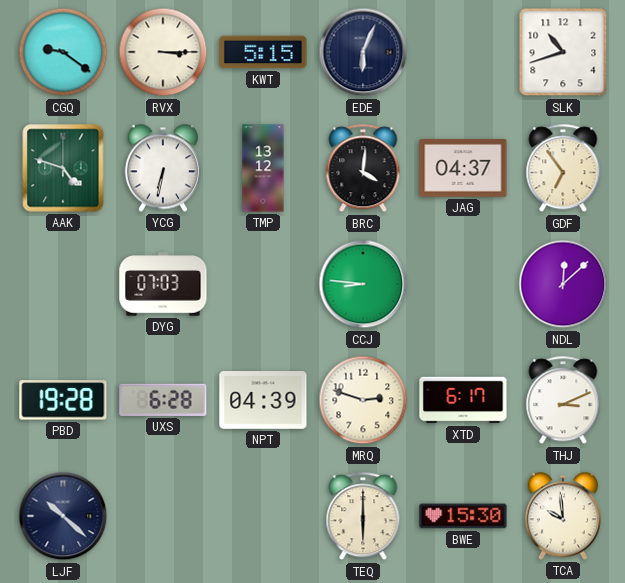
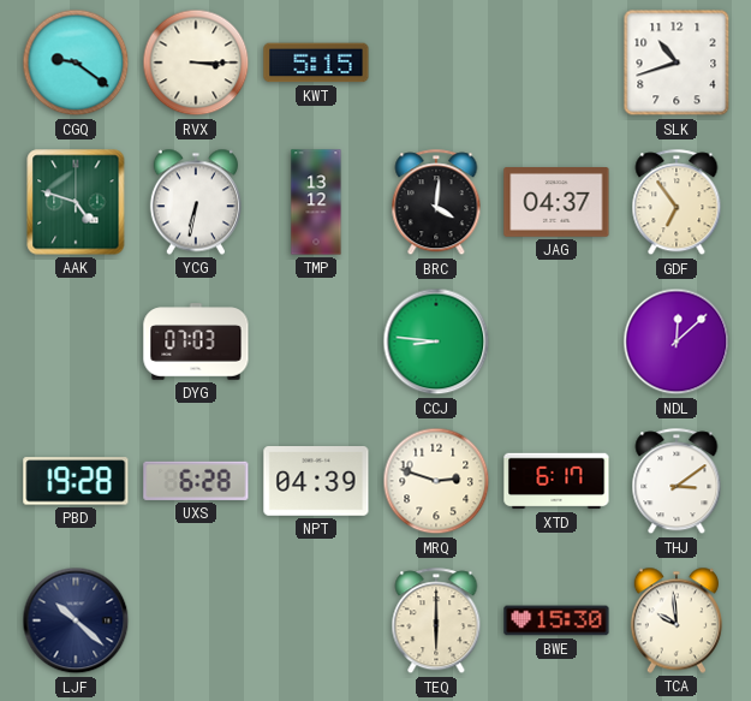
EDE: 6:04 -> none (363, 52)
THJ: 3:11 -> 3:09 (677, 482)
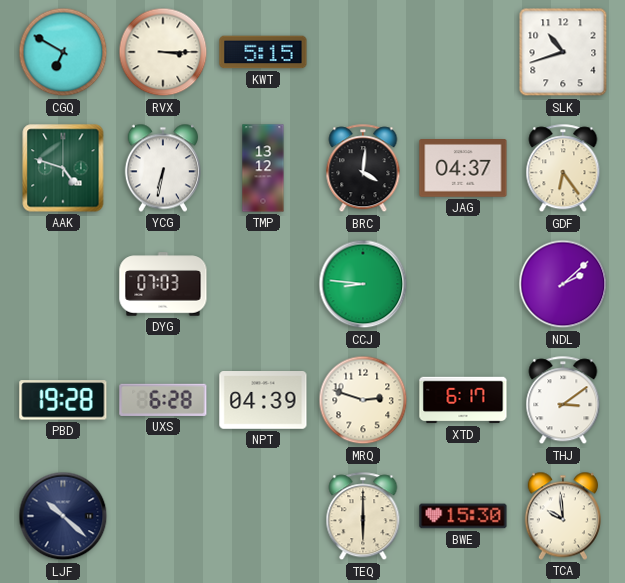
CGQ: 9:21 -> 6:50 (63, 52)
GDF: 6:54 -> 6:24 (563, 169)
NDL: 12:08 -> 2:08 (563, 284)
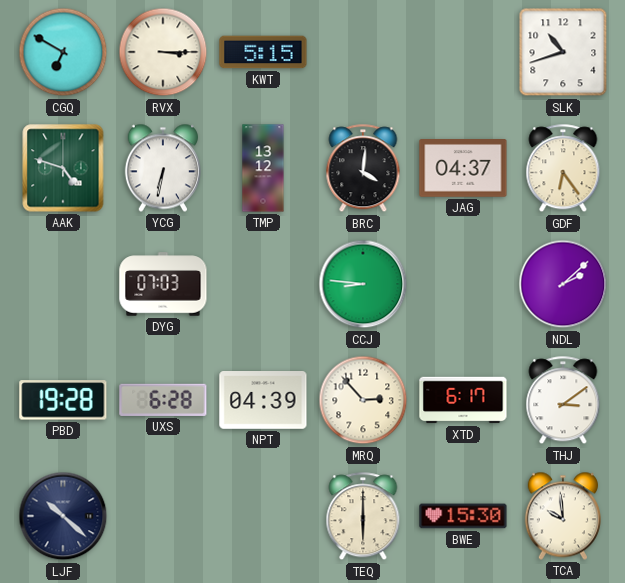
MRQ: 2:48 -> 2:53 (363, 400)
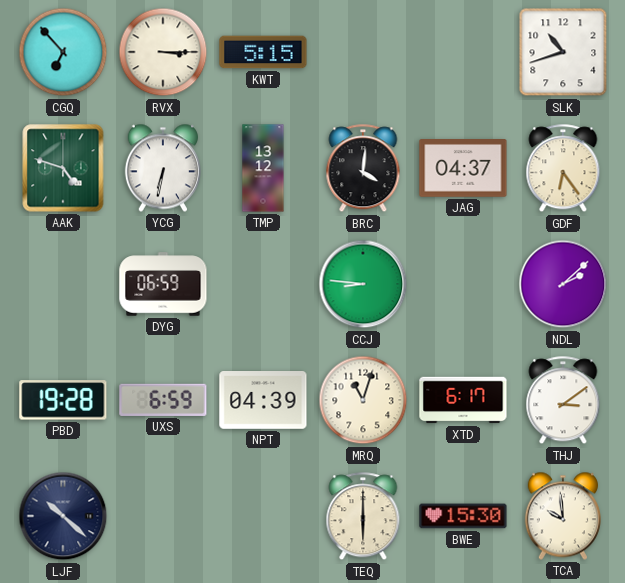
CGQ: 6:50 -> 6:53 (63, 52)
DYG: 07:03 -> 06:59 (163, 284)
UXS: 6:28 -> 6:59 (163, 400)
MRQ: 2:53 -> 11:03 (363, 400)
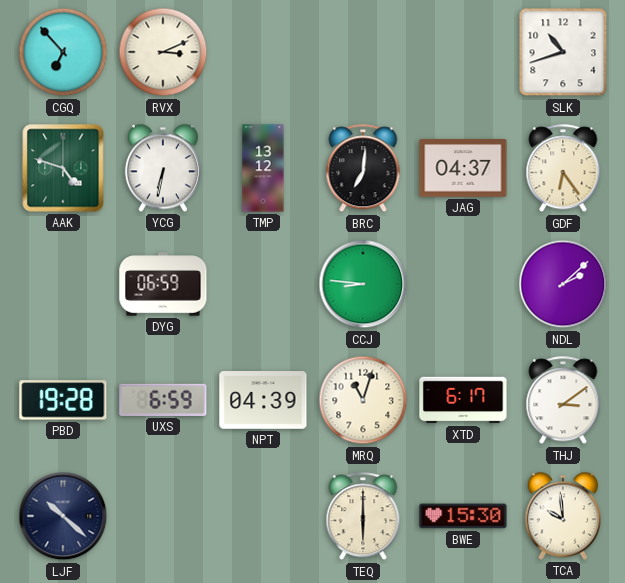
RVX: 3:15 -> 3:11 (163, 52)
KWT: 5:15 -> none (263, 52)
BRC: 4:01 -> 7:01 (363, 169)
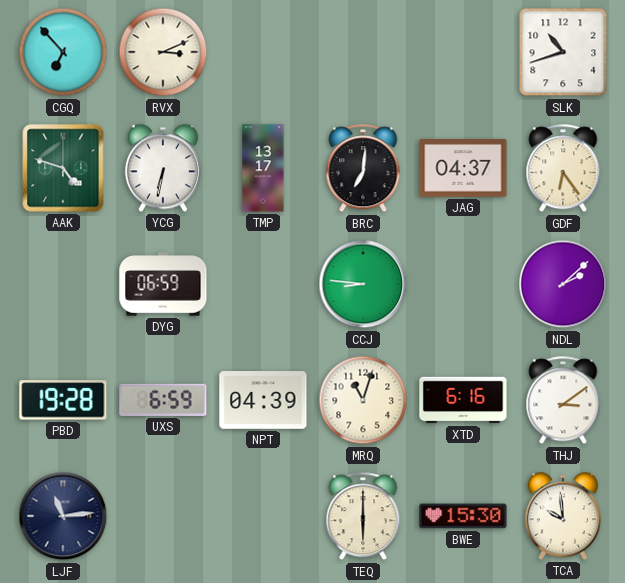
TMP: 13:12 -> 13:17 (263, 168)
XTD: 6:17 -> 6:16 (463, 400)
LJF: 10:22 -> 11:14 (63, 516)
